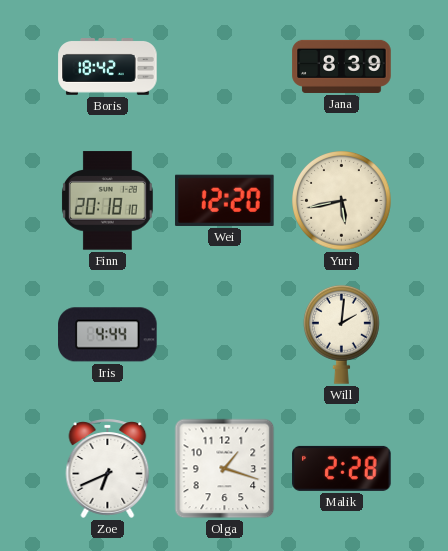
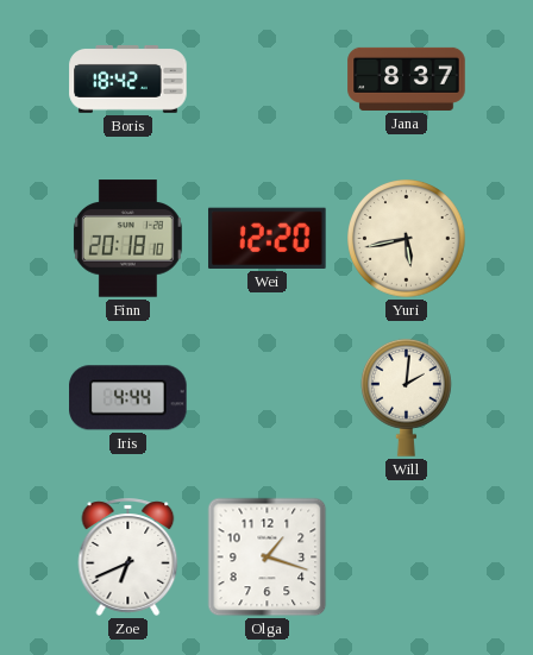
Jana: 8:39 -> 8:37 (407, 78)
Malik: 2:28 -> none (342, 468)
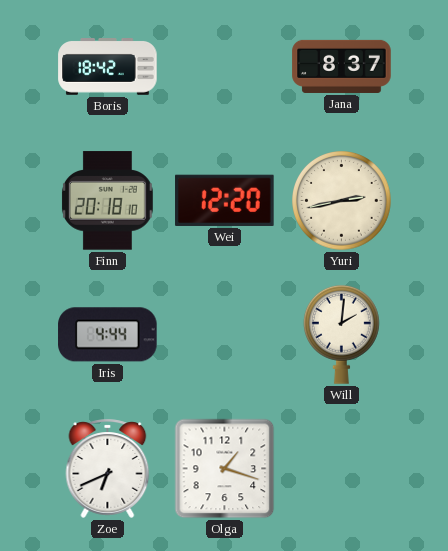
Yuri: 5:43 -> 2:43 (342, 201)
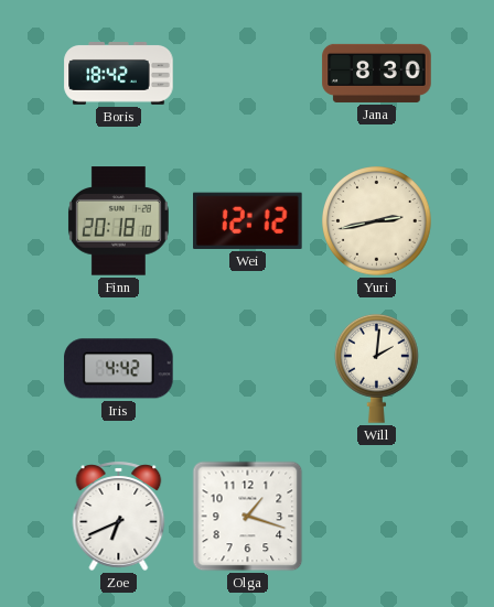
Jana: 8:37 -> 8:30 (377, 73)
Wei: 12:20 -> 12:12 (248, 220)
Iris: 4:44 -> 4:42 (119, 369)
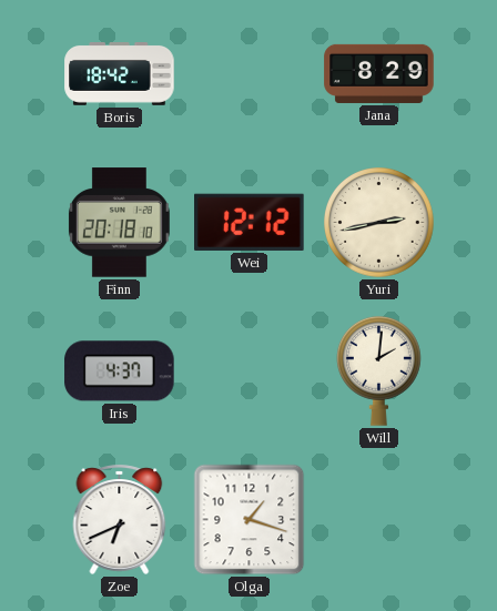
Jana: 8:30 -> 8:29 (379, 73)
Iris: 4:42 -> 4:37 (120, 371)
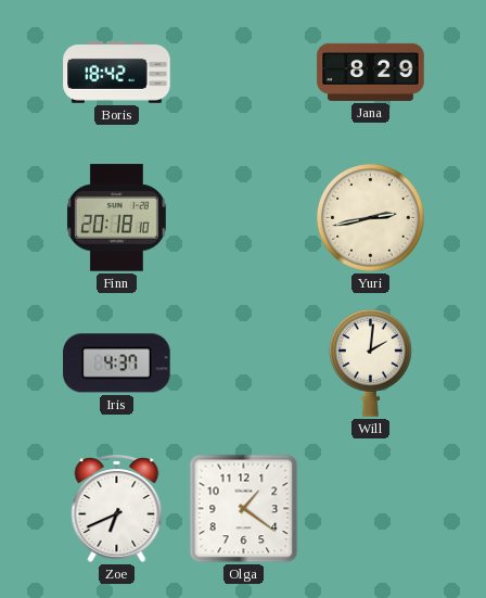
Wei: 12:12 -> none (250, 222)
Olga: 1:18 -> 1:21 (244, 509)
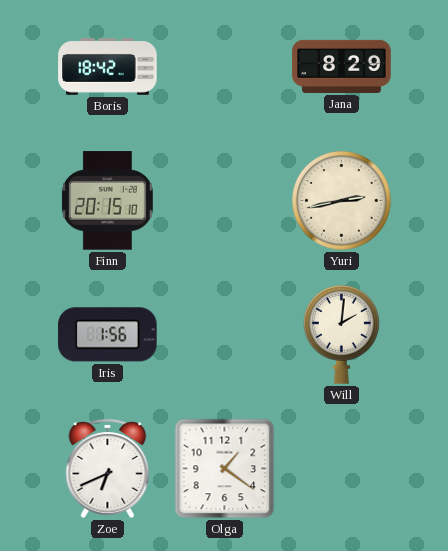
Finn: 20:18 -> 20:15 (107, 201)
Iris: 4:37 -> 1:56 (108, 335)
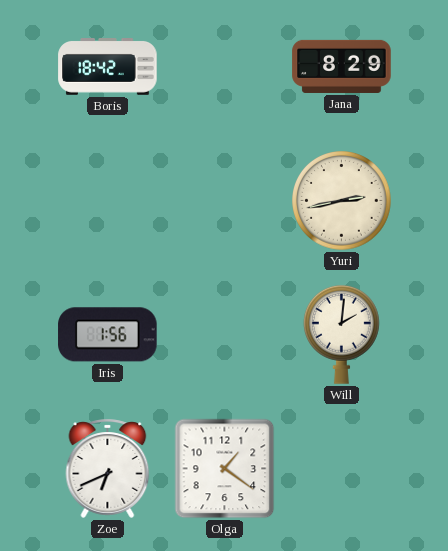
Finn: 20:15 -> none (107, 201)
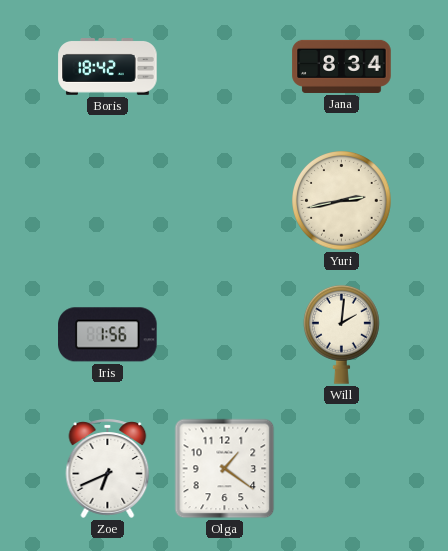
Jana: 8:29 -> 8:34 (342, 66)
